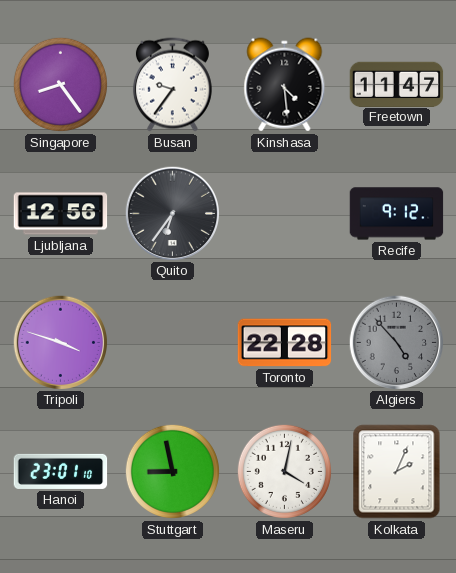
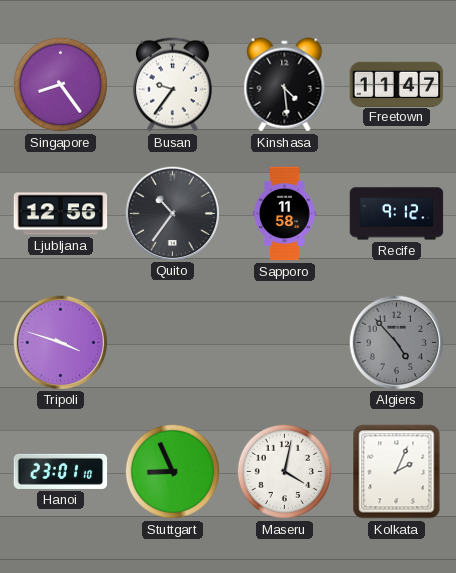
Quito: 6:36 -> 10:36 (172, 213)
Sapporo: none -> 11:58 (284, 214)
Toronto: 22:28 -> none (285, 343)
Stuttgart: 8:58 -> 8:56 (172, 471)
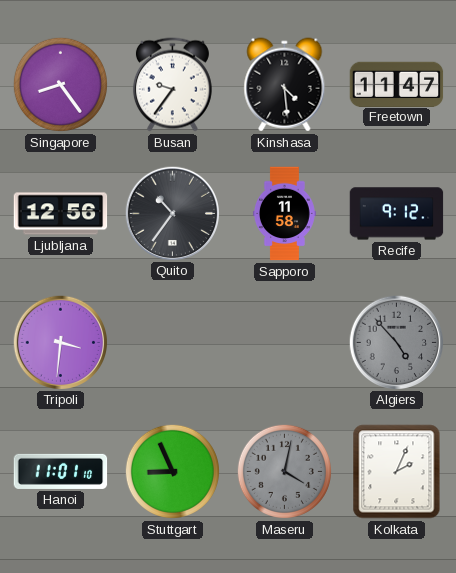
Tripoli: 3:48 -> 3:31 (60, 342)
Hanoi: 23:01 -> 11:01 (61, 471)
Maseru dial: white -> grey (284, 471)
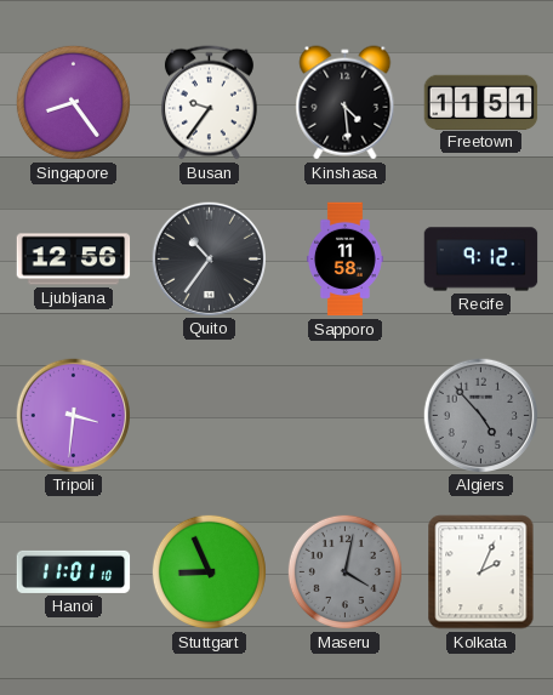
Freetown: 11:47 -> 11:51 (481, 102)
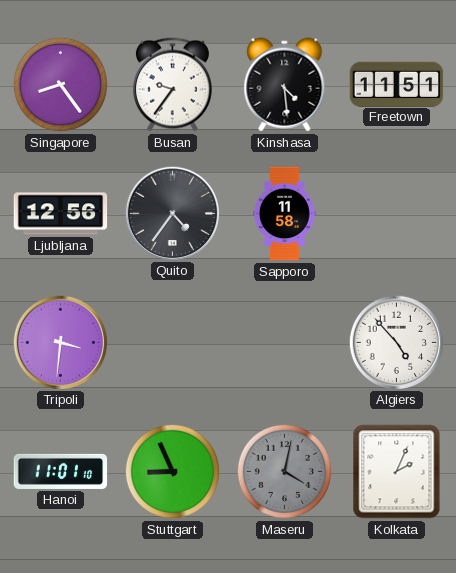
Quito: 10:36 -> 4:36 (172, 213)
Recife: 9:12 -> none (481, 260)
Algiers dial: grey -> white (396, 342)
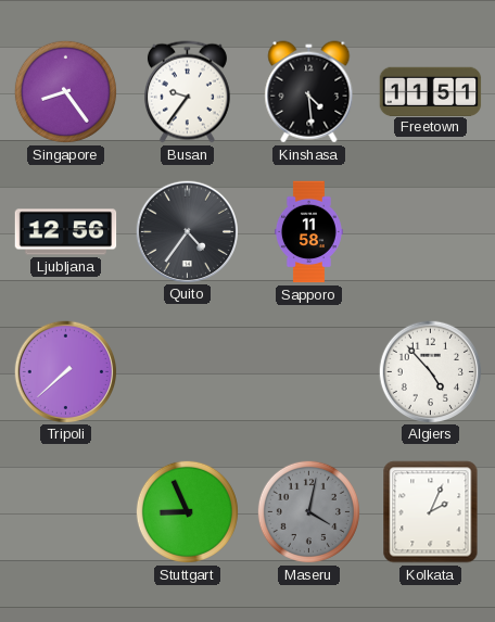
Tripoli: 3:31 -> 7:38 (65, 371)
Hanoi: 11:01 -> none (61, 471)
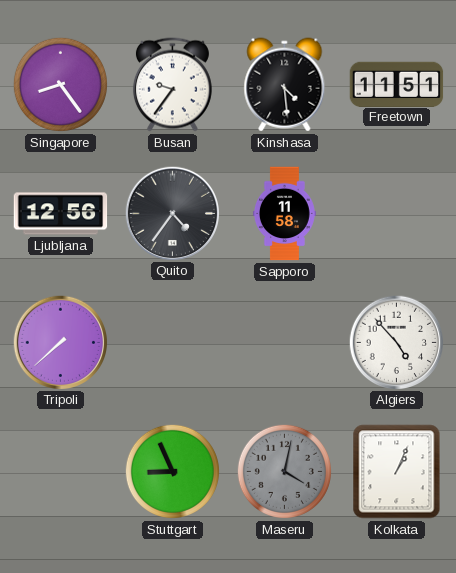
Kolkata: 2:04 -> 1:04 (397, 472)
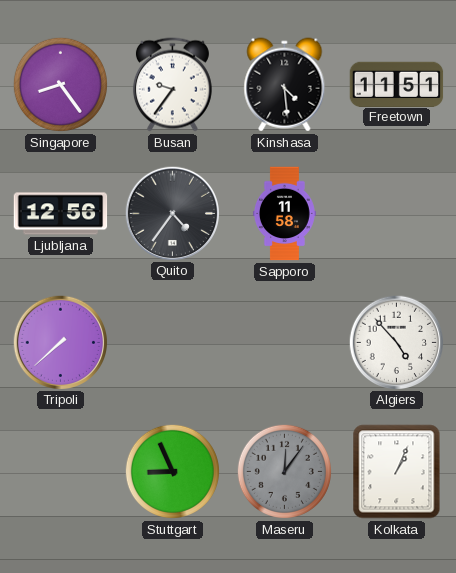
Maseru: 4:02 -> 12:06 (284, 471)
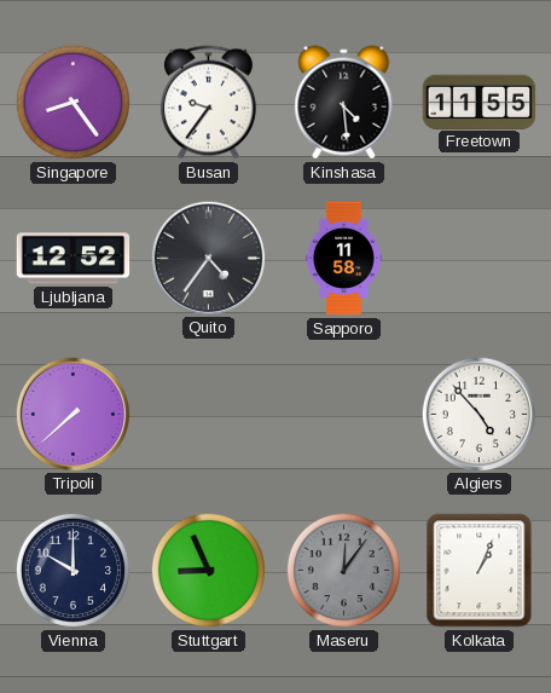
Freetown: 11:51 -> 11:55 (480, 102)
Ljubljana: 12:56 -> 12:52 (74, 259)
Vienna: none -> 10:00 (72, 570)
